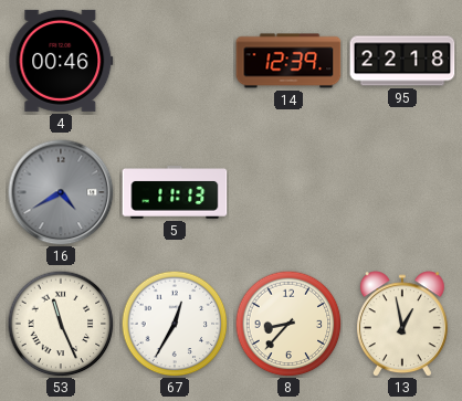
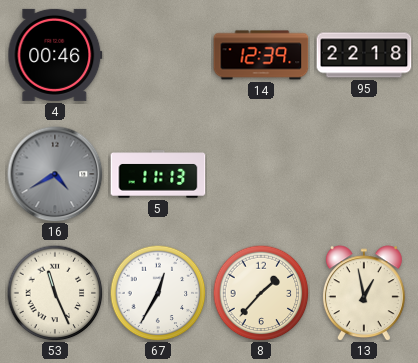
8: 8:37 -> 1:37 (261, 293)
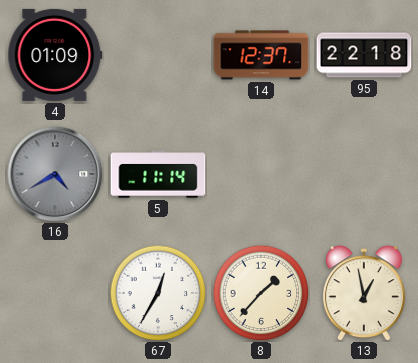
4: 00:46 -> 01:09 (55, 55)
14: 12:39 -> 12:37 (261, 55)
5: 11:13 -> 11:14 (158, 174)
53: 11:26 -> none (55, 293)
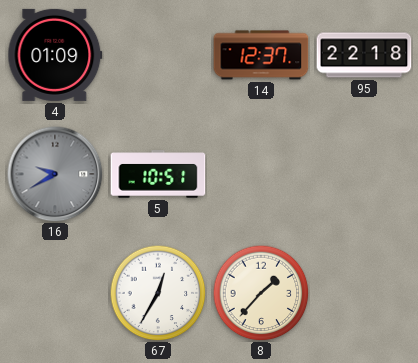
16: 4:40 -> 9:40 (55, 174)
5: 11:14 -> 10:51 (158, 174)
13: 12:58 -> none (364, 293)
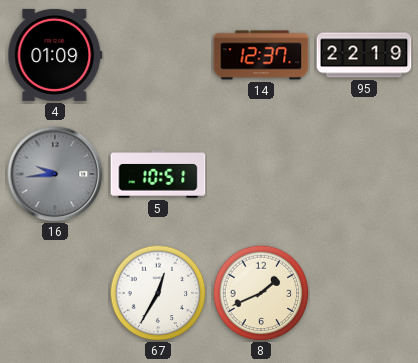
95: 22:18 -> 22:19 (364, 55)
16: 9:40 -> 9:44 (55, 174)
8: 1:37 -> 1:41 (261, 293)
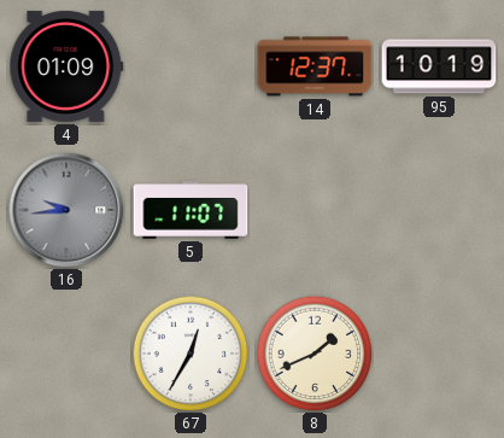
95: 22:19 -> 10:19 (439, 66)
5: 10:51 -> 11:07 (191, 210)
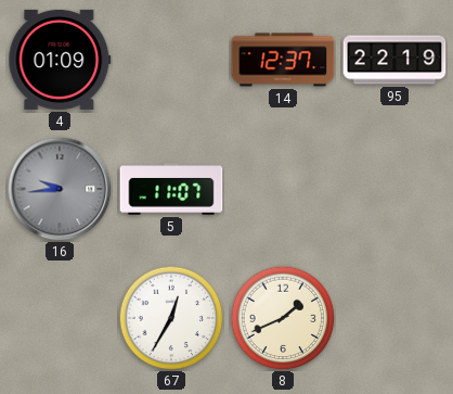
95: 10:19 -> 22:19 (394, 60)
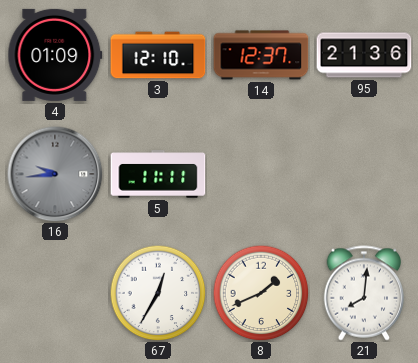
3: none -> 12:10 (158, 55)
95: 22:19 -> 21:36 (364, 55)
5: 11:07 -> 11:11 (158, 174)
21: none -> 8:01 (364, 293)
